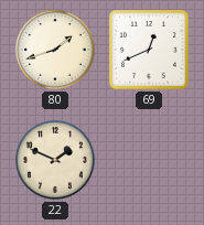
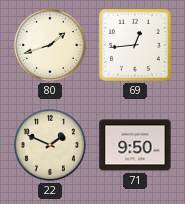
69: 12:41 -> 12:44 (135, 45)
71: none -> 9:50 (135, 145)
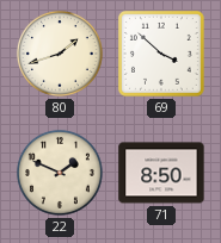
69: 12:44 -> 3:52 (161, 54)
71: 9:50 -> 8:50 (161, 173)
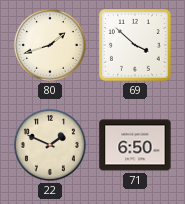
71: 8:50 -> 6:50 (135, 145)
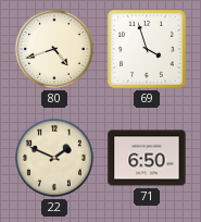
80: 1:42 -> 4:42 (54, 49)
69: 3:52 -> 3:57 (147, 49)
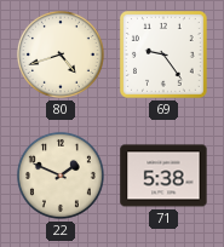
69: 3:57 -> 9:24 (163, 54)
71: 6:50 -> 5:38 (163, 176)
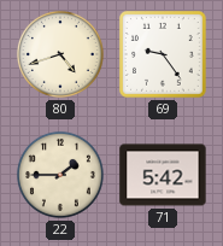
22: 1:49 -> 1:45 (60, 175)
71: 5:38 -> 5:42 (163, 175)
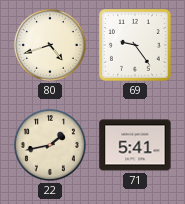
22: 1:45 -> 1:43 (50, 145)
71: 5:42 -> 5:41 (135, 145)
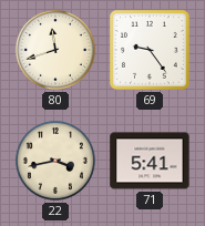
80: 4:42 -> 11:42 (55, 50)
22: 1:43 -> 3:43 (55, 161)
